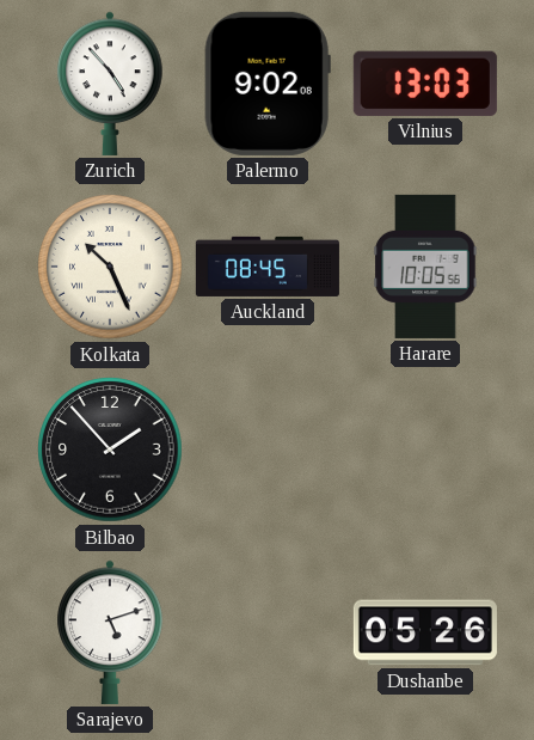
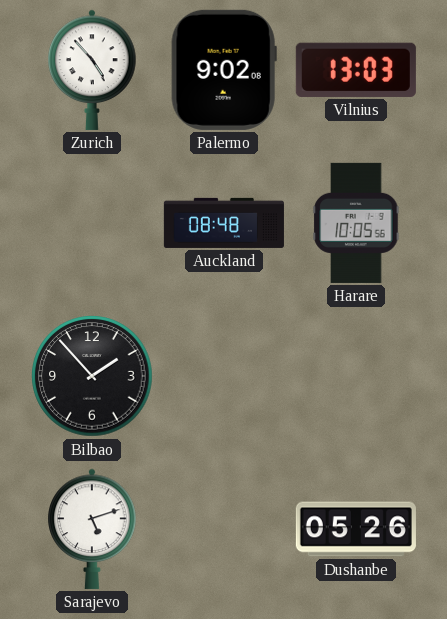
Kolkata: 10:26 -> none (110, 267)
Auckland: 08:45 -> 08:48 (224, 223)
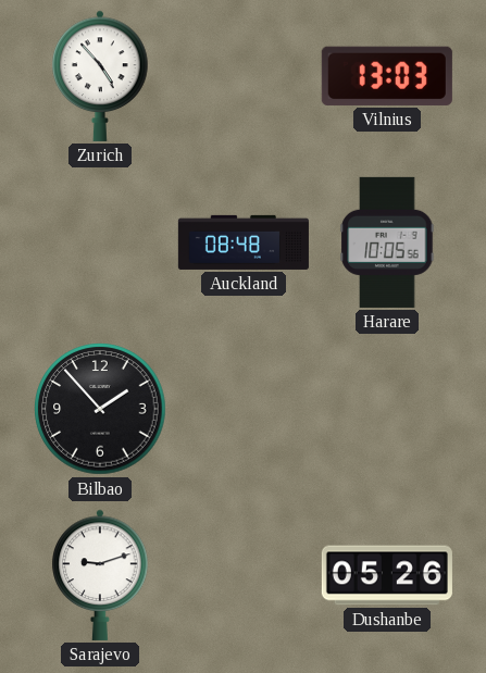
Palermo: 9:02 -> none (224, 70)
Sarajevo: 5:12 -> 9:12 (100, 575)
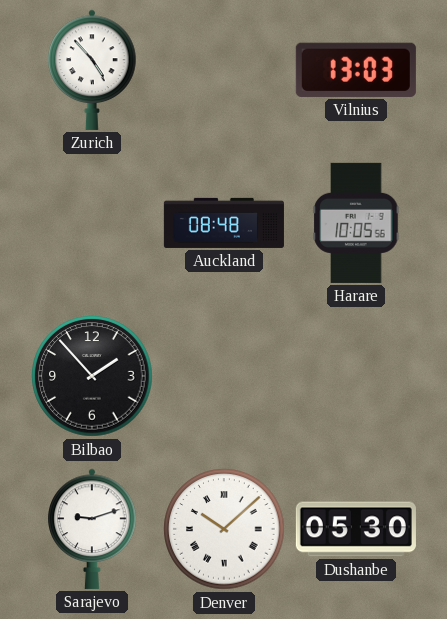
Denver: none -> 10:08 (224, 529)
Dushanbe: 05:26 -> 05:30 (356, 529)
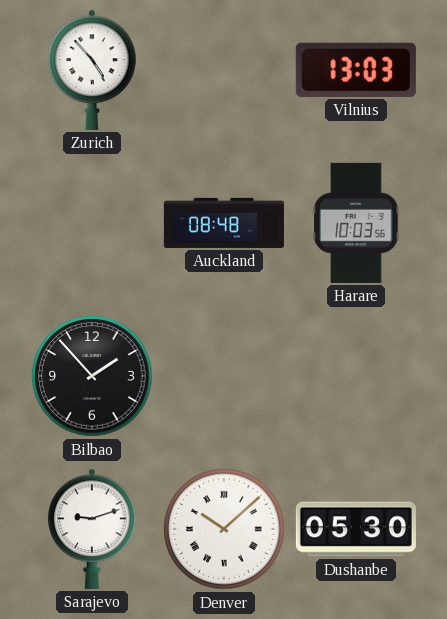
Harare: 10:05 -> 10:03 (356, 223)
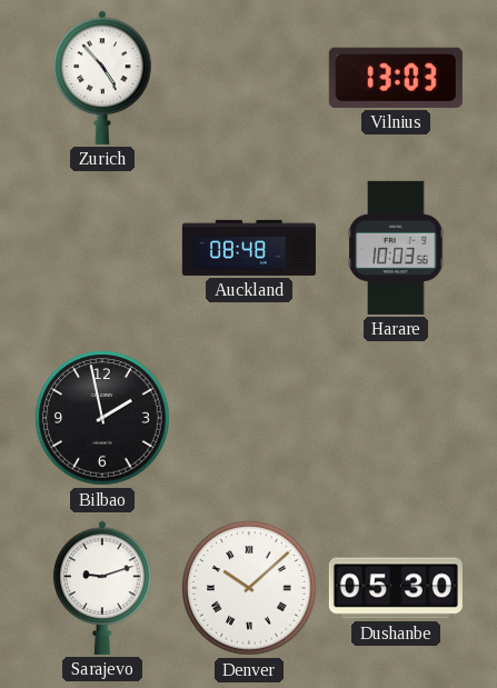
Bilbao: 1:53 -> 1:58 (102, 418)
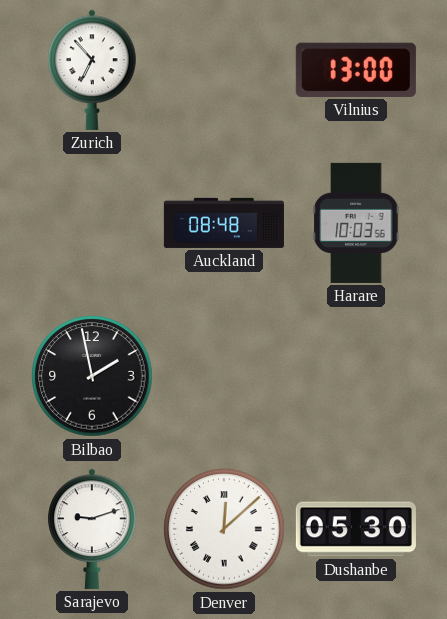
Zurich: 4:53 -> 6:53 (92, 70)
Vilnius: 13:03 -> 13:00 (356, 70)
Denver: 10:08 -> 12:08 (224, 529)
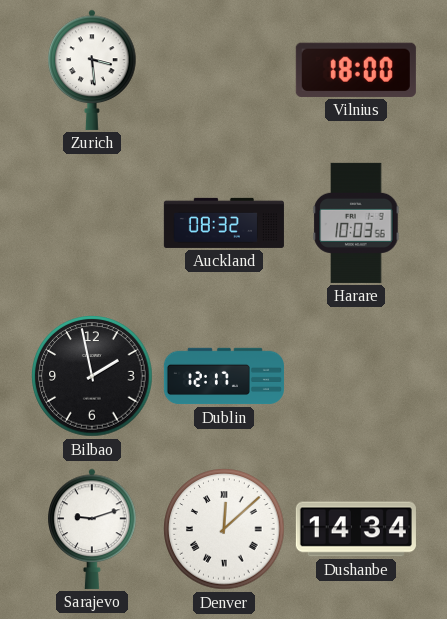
Zurich: 6:53 -> 3:29 (92, 70)
Vilnius: 13:00 -> 18:00 (356, 70)
Auckland: 08:48 -> 08:32 (224, 223)
Dublin: none -> 12:17 (224, 376)
Dushanbe: 05:30 -> 14:34 (356, 529)
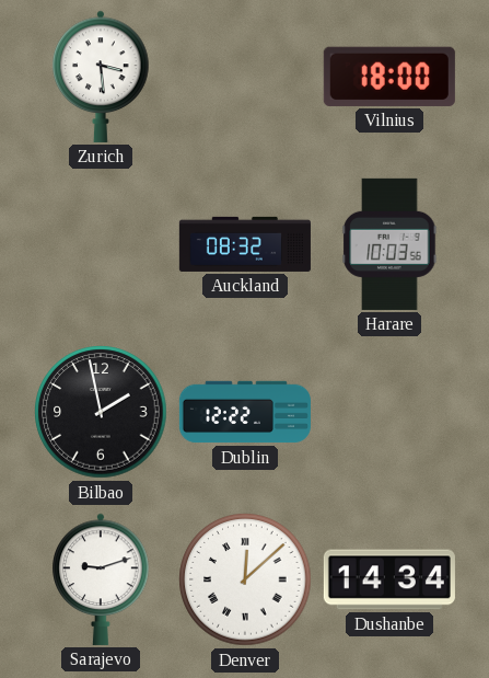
Dublin: 12:17 -> 12:22 (245, 412)
